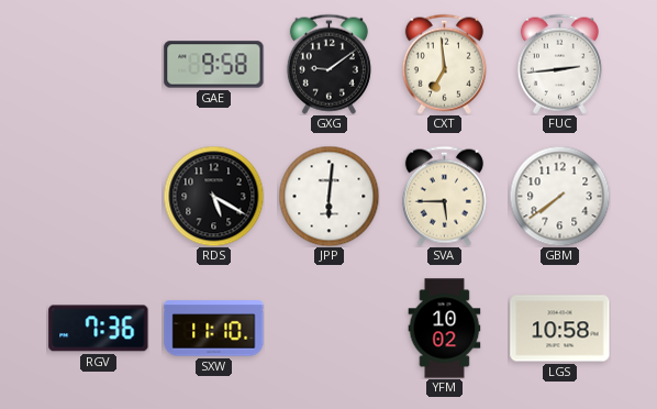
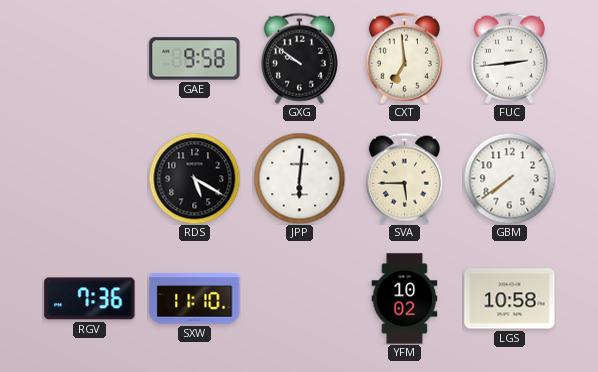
GXG: 9:09 -> 9:51 (299, 58)
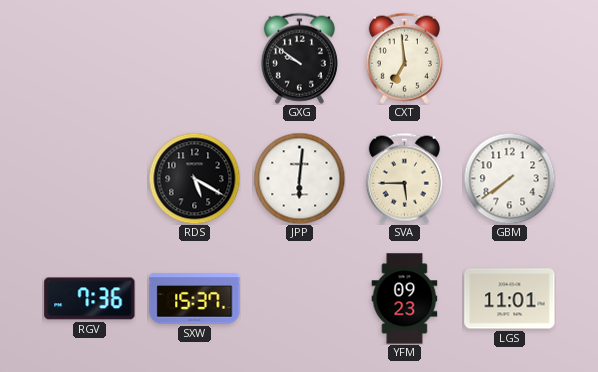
GAE: 9:58 -> none (195, 59)
FUC: 2:44 -> none (509, 58)
SXW: 11:10 -> 15:37 (195, 299)
YFM: 10:02 -> 09:23 (405, 299)
LGS: 10:58 -> 11:01 (510, 299)
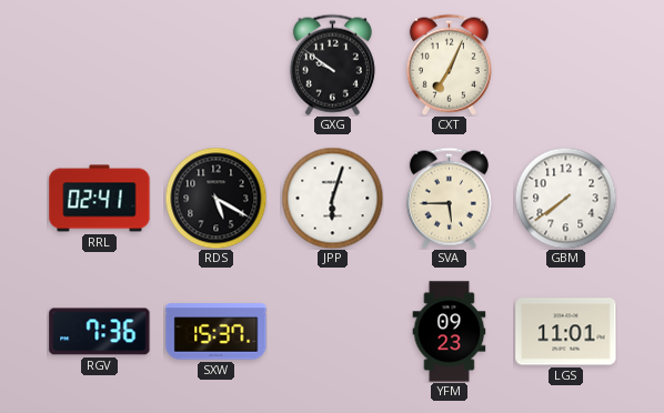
CXT: 6:59 -> 7:04 (449, 64)
RRL: none -> 02:41 (100, 199)
JPP: 6:01 -> 6:03 (332, 198)
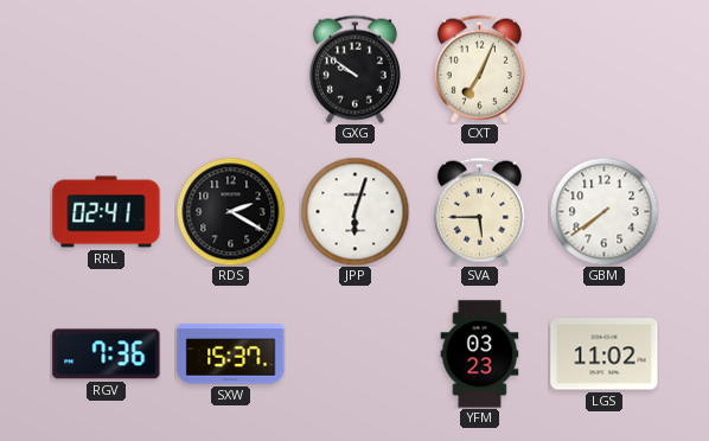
RDS: 5:20 -> 2:20 (230, 211)
YFM: 09:23 -> 03:23 (480, 354)
LGS: 11:01 -> 11:02 (605, 354)
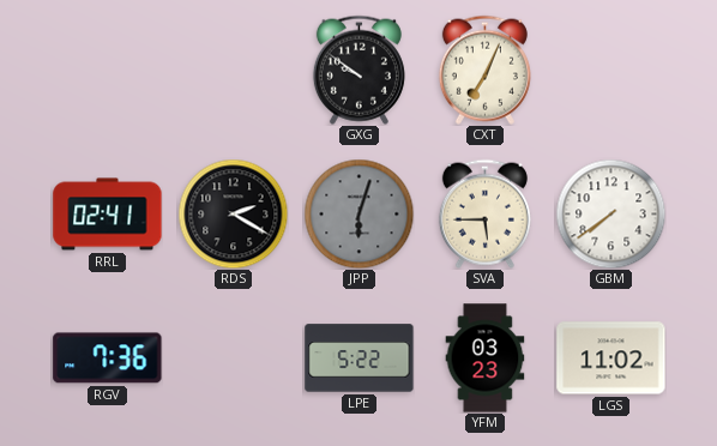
JPP dial: white -> grey (358, 213)
SXW: 15:37 -> none (231, 354)
LPE: none -> 5:22 (360, 358)
